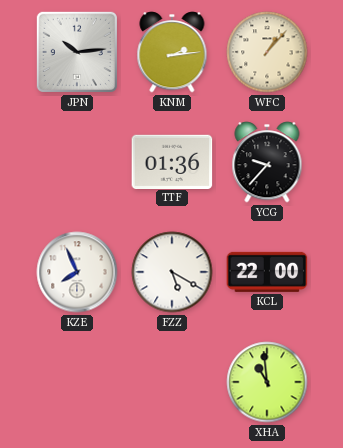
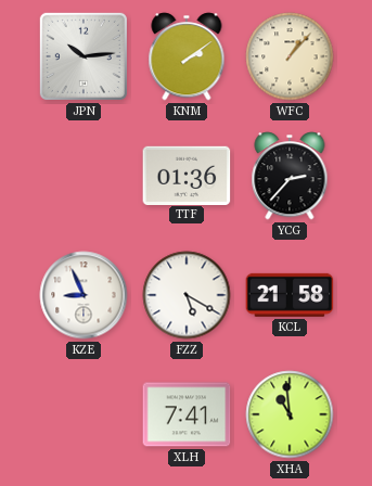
KNM: 2:14 -> 2:09 (187, 56)
YCG: 9:37 -> 2:37 (290, 176)
KZE: 7:56 -> 8:56 (84, 295)
KCL: 22:00 -> 21:58 (290, 295)
XLH: none -> 7:41 (187, 414)
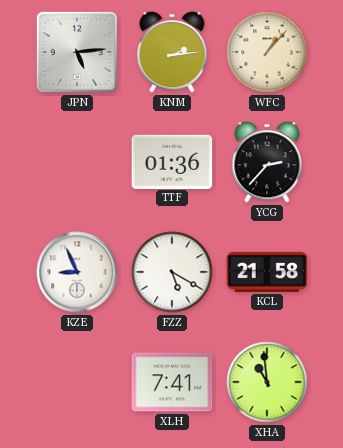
JPN: 10:14 -> 5:14 (77, 52)
KNM: 2:09 -> 2:14 (172, 52)
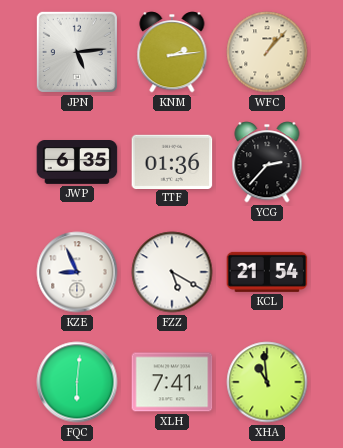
JWP: none -> 6:35 (77, 163)
KCL: 21:58 -> 21:54 (267, 272)
FQC: none -> 6:01 (77, 382)
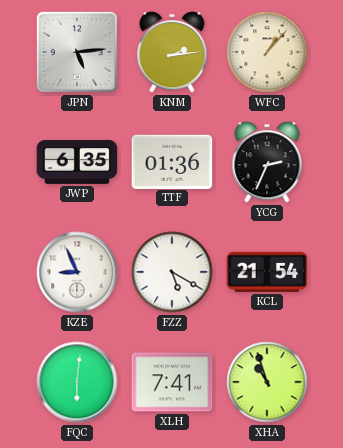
YCG: 2:37 -> 2:34 (267, 162)
XHA: 10:59 -> 10:57 (267, 382)
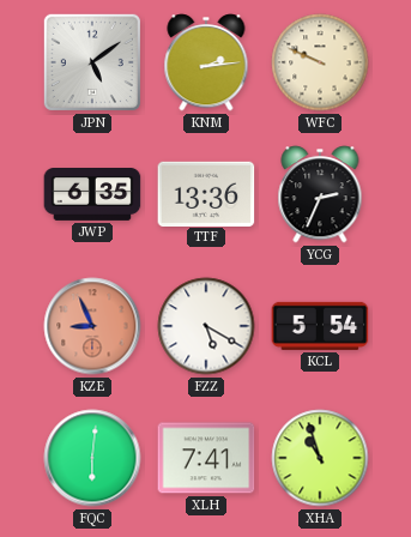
JPN: 5:14 -> 5:09 (92, 62)
WFC: 1:07 -> 9:49 (320, 62)
TTF: 01:36 -> 13:36 (206, 193)
KZE dial: white -> salmon (92, 326)
KCL: 21:54 -> 5:54 (320, 326)
